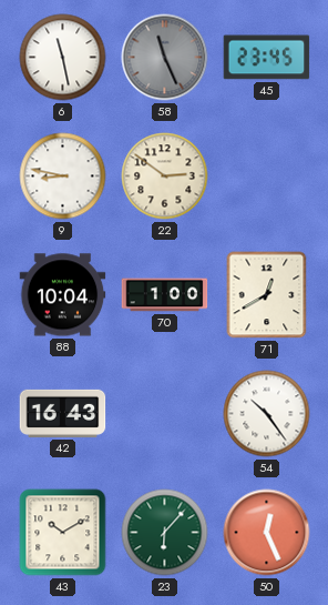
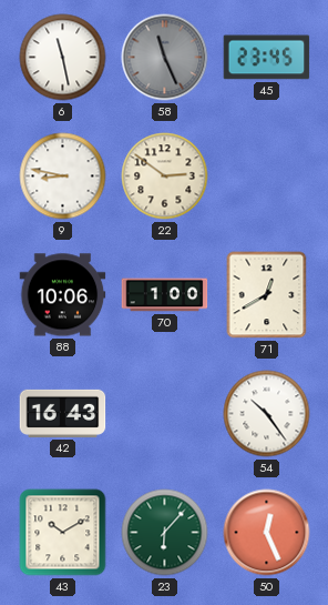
88: 10:04 -> 10:06 (63, 295)
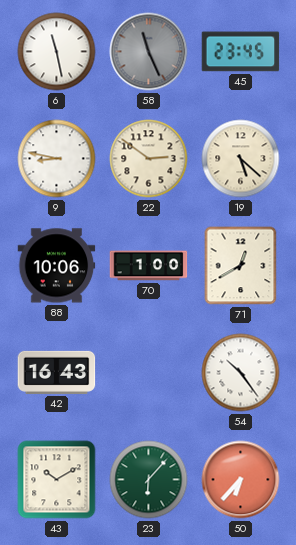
19: none -> 5:22 (241, 159)
50: 12:26 -> 6:37 (241, 480)
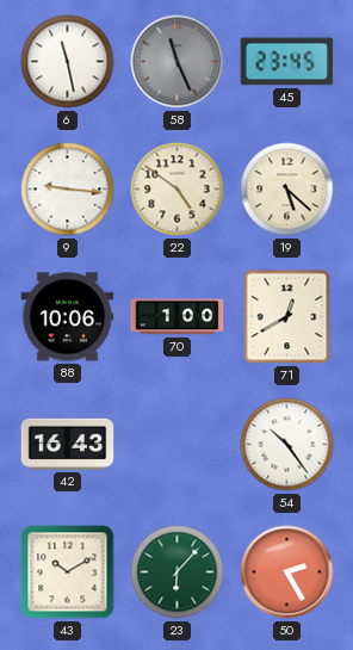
9: 8:47 -> 9:16 (68, 190)
22: 2:51 -> 4:51 (178, 190)
50: 6:37 -> 2:25 (287, 572)
